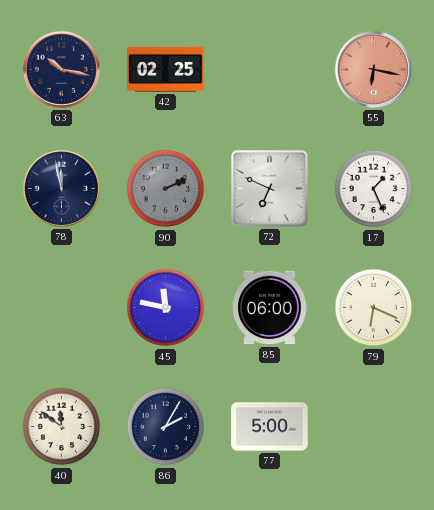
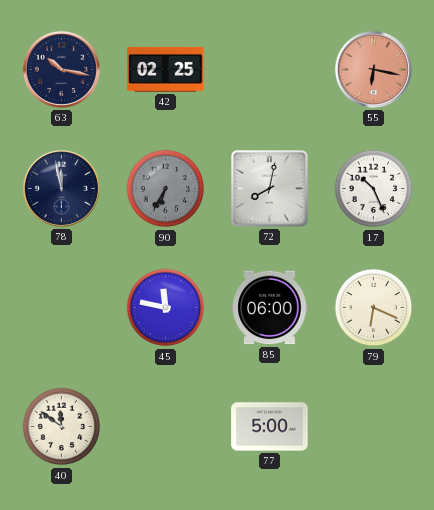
90: 2:11 -> 6:35 (166, 189)
72: 6:49 -> 8:02 (269, 188)
17: 1:26 -> 10:26 (374, 189)
86: 2:05 -> none (166, 427)
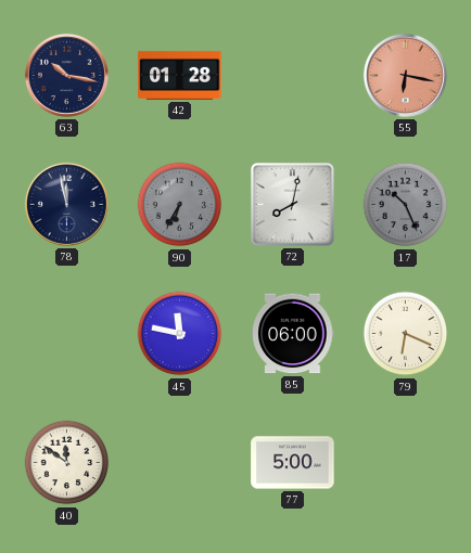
42: 02:25 -> 01:28 (180, 75)
17 dial: white -> grey (406, 205)
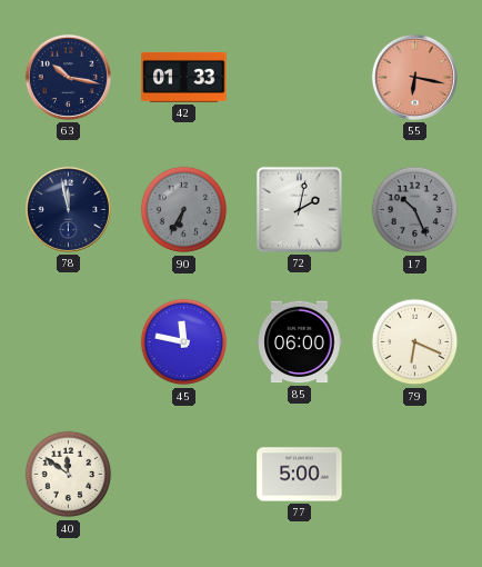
42: 01:28 -> 01:33 (184, 77)
72: 8:02 -> 2:02 (299, 209)
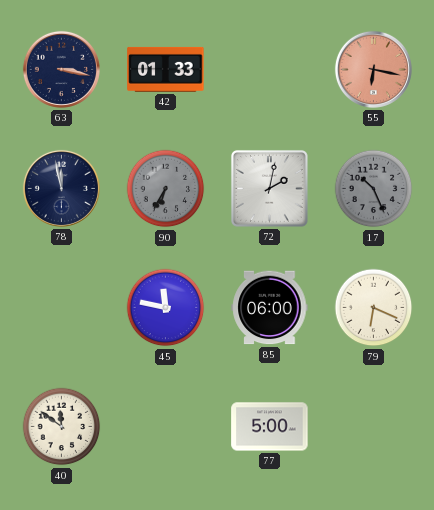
63: 10:17 -> 3:17 (61, 69)
